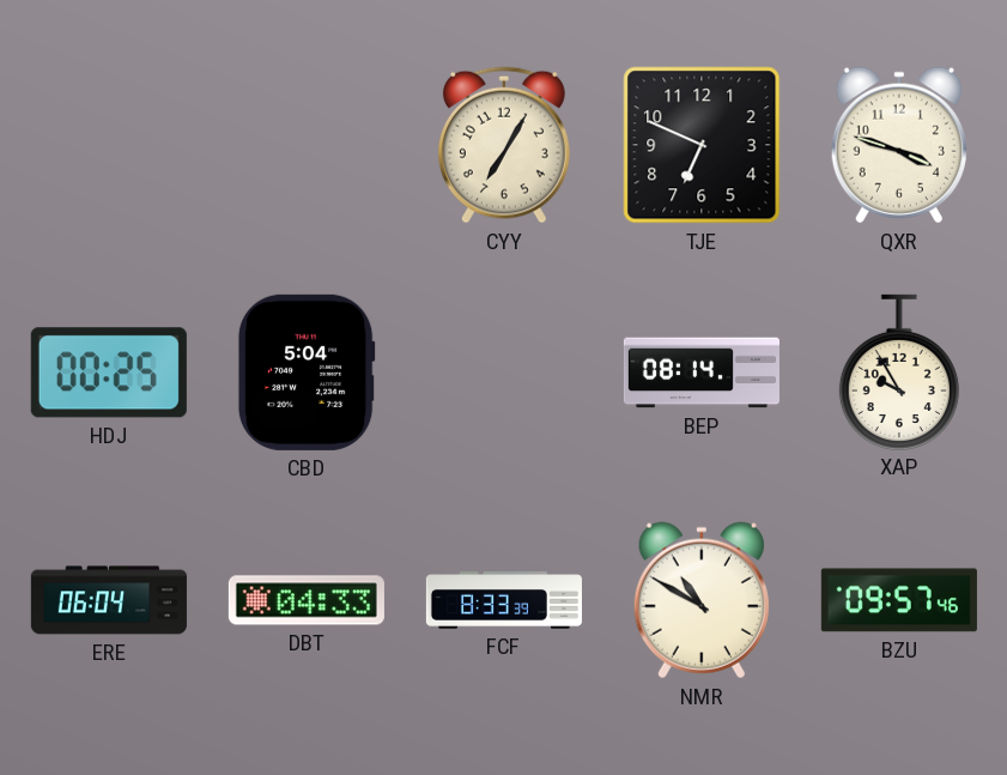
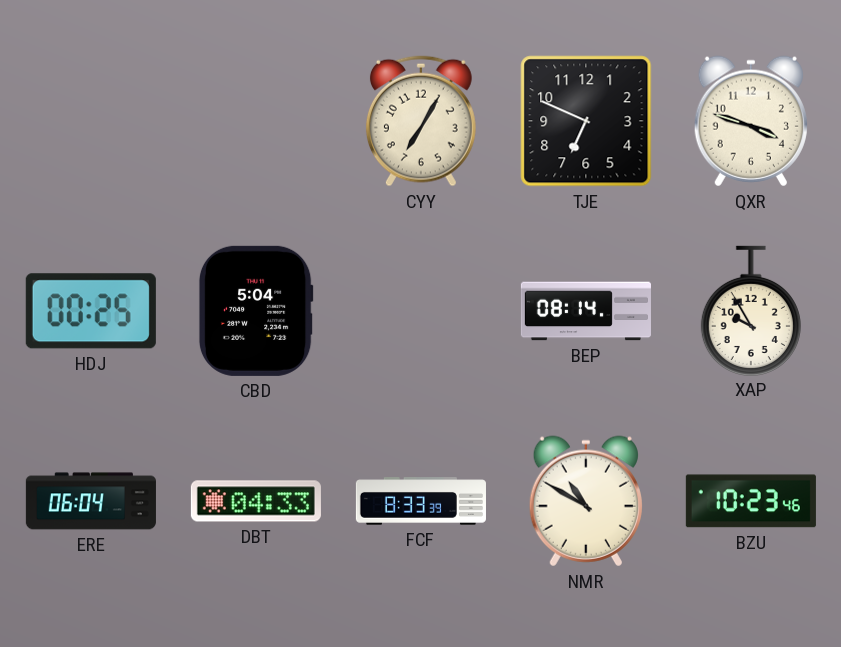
BZU: 09:57 -> 10:23 (751, 501)
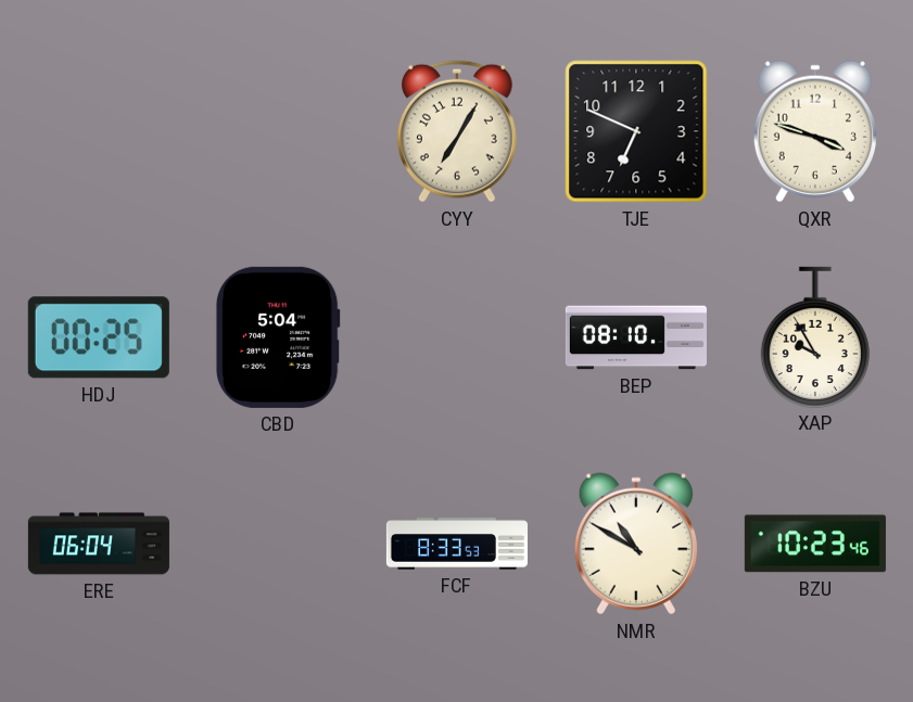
BEP: 08:14 -> 08:10 (636, 337)
DBT: 04:33 -> none (256, 501)
FCF: 8:33:39 -> 8:33:53 (457, 544)
